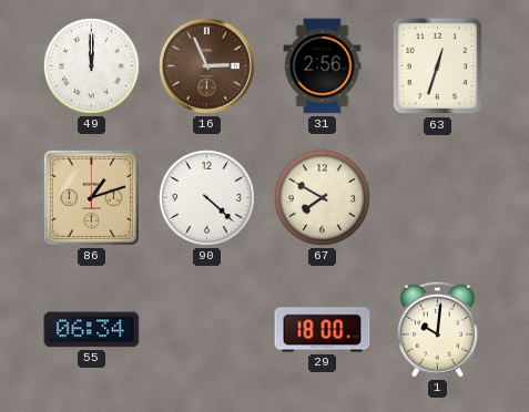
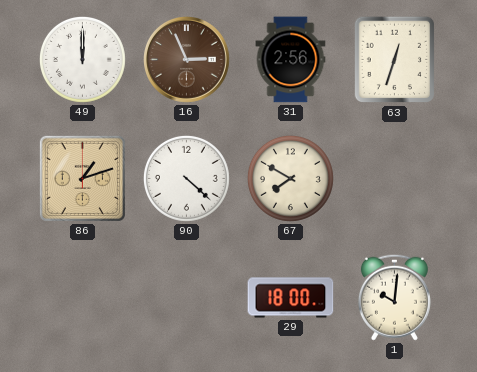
55: 06:34 -> none (92, 330)
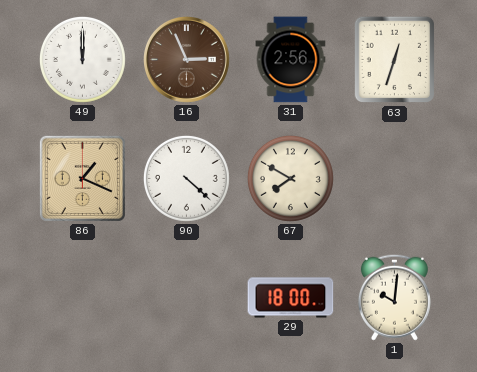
86: 1:12 -> 1:19 (82, 178)
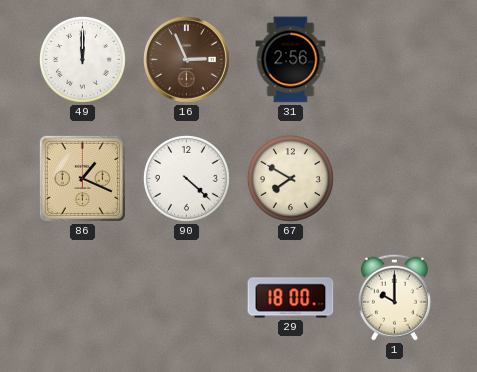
63: 12:33 -> none (395, 60)
1: 10:01 -> 10:00 (394, 297)
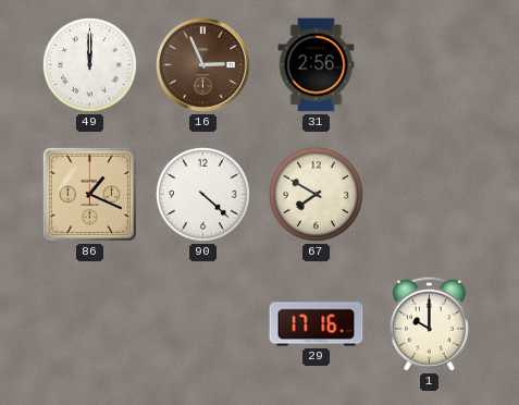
29: 18:00 -> 17:16 (317, 324)
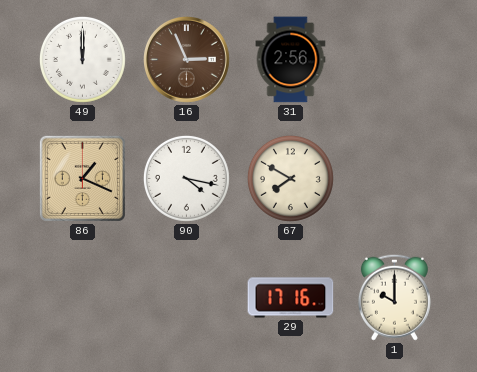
90: 4:22 -> 4:17 (186, 178)
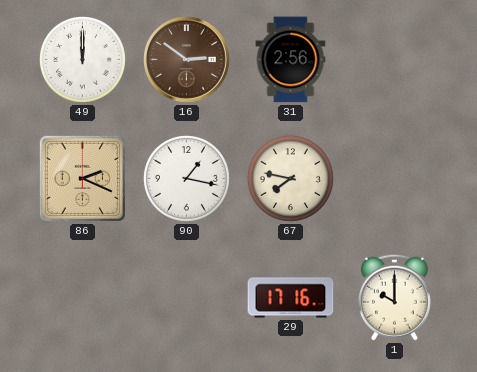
16: 2:56 -> 2:51 (187, 60)
86: 1:19 -> 2:19 (82, 178)
90: 4:17 -> 1:17 (186, 178)
67: 7:50 -> 7:47 (290, 178)
